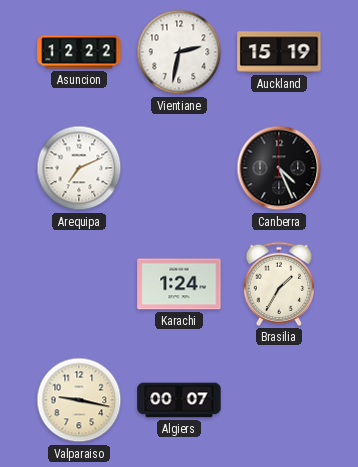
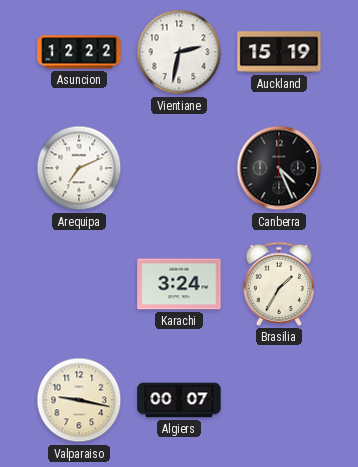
Karachi: 1:24 -> 3:24 (179, 284)
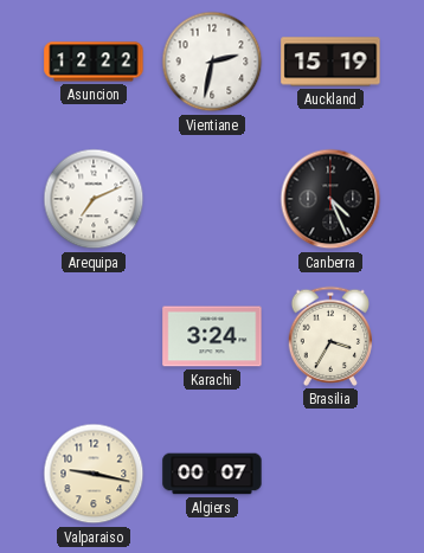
Brasilia: 1:35 -> 3:35 (329, 336)
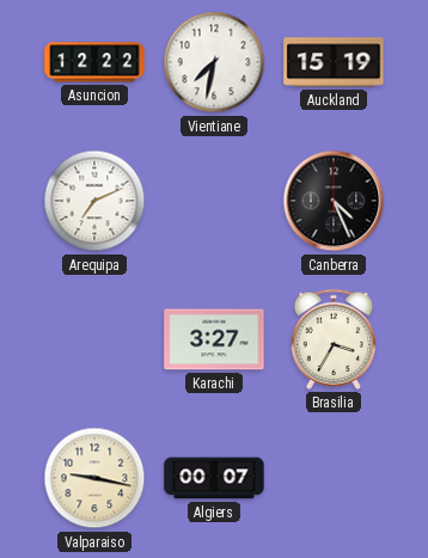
Vientiane: 2:32 -> 7:32 (214, 62)
Karachi: 3:24 -> 3:27 (214, 339)
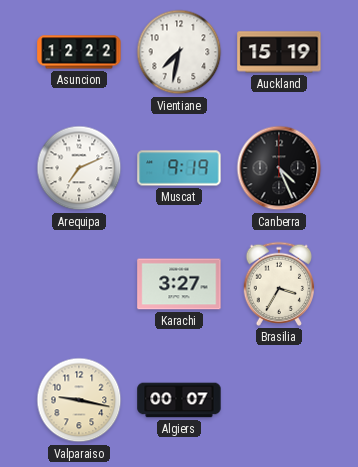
Muscat: none -> 9:19 (179, 168)
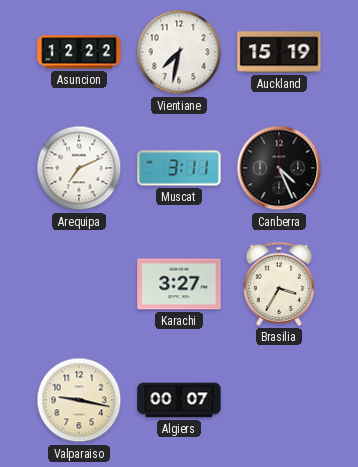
Muscat: 9:19 -> 3:11 (179, 168)
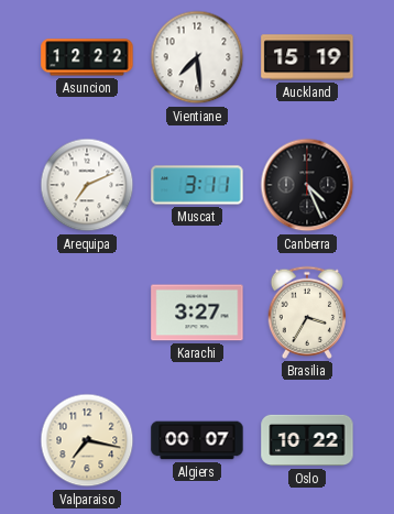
Vientiane: 7:32 -> 7:29 (197, 57)
Valparaiso: 9:17 -> 7:17 (87, 440)
Oslo: none -> 10:22 (307, 440)
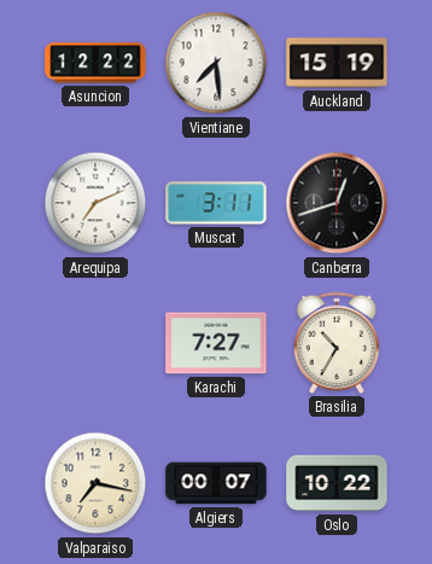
Canberra: 4:26 -> 12:42 (337, 203)
Karachi: 3:27 -> 7:27 (216, 343)
Brasilia: 3:35 -> 10:35 (335, 343)
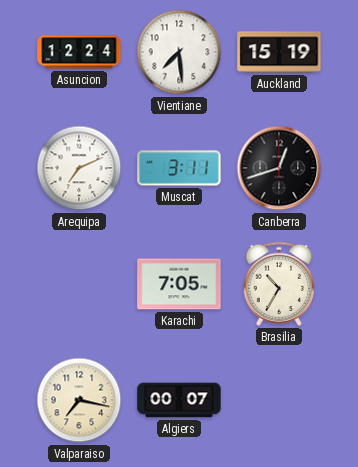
Asuncion: 12:22 -> 12:24 (79, 52)
Karachi: 7:27 -> 7:05 (179, 284)
Oslo: 10:22 -> none (337, 483)
